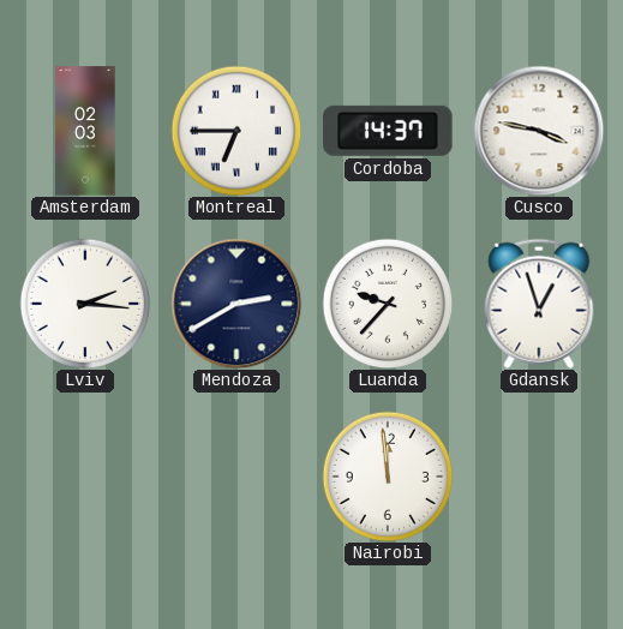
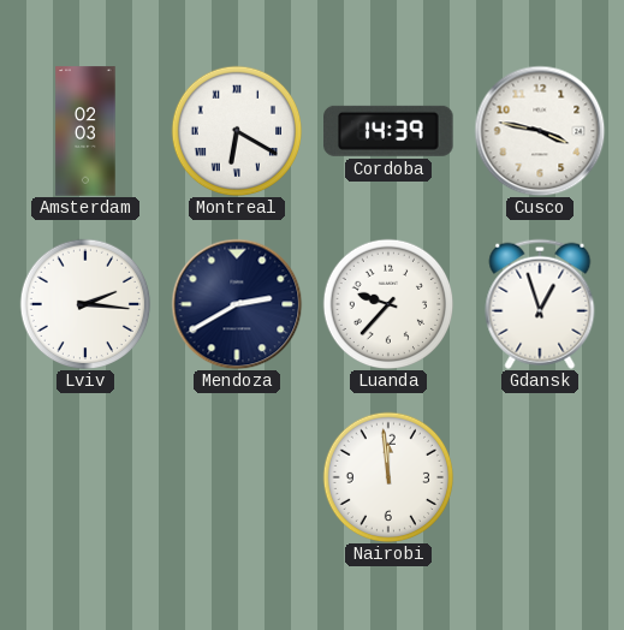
Montreal: 6:45 -> 6:20 (237, 131)
Cordoba: 14:37 -> 14:39 (388, 131)
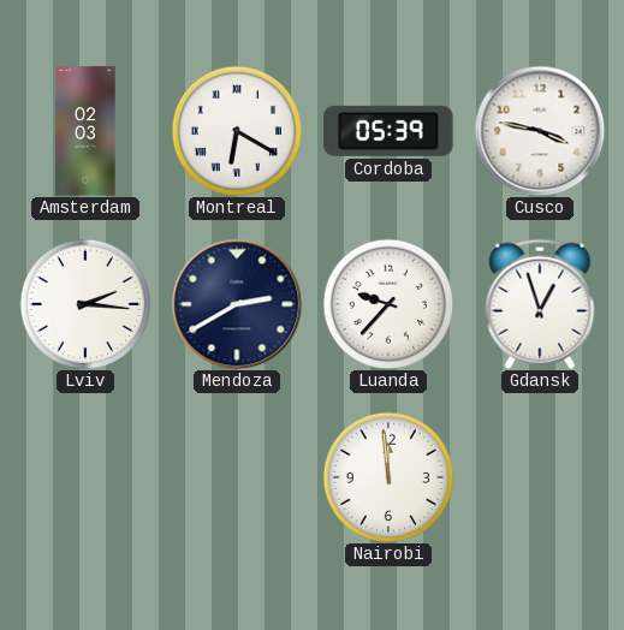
Cordoba: 14:39 -> 05:39 (388, 131)
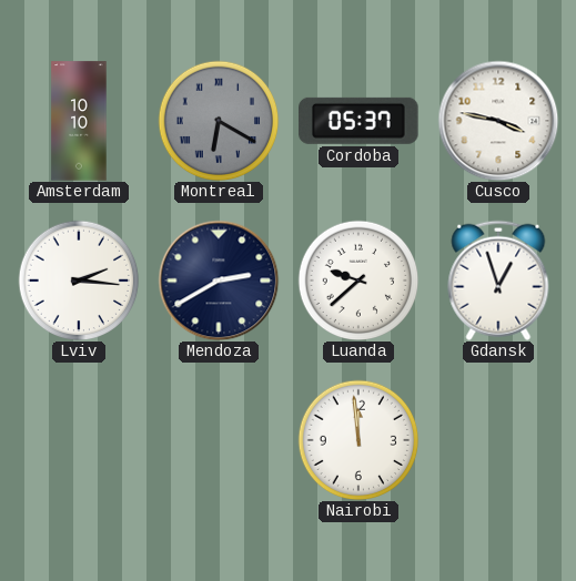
Amsterdam: 02:03 -> 10:10 (79, 121)
Montreal dial: white -> grey (219, 121)
Cordoba: 05:39 -> 05:37 (358, 121)
Luanda: 9:37 -> 9:38 (358, 281)
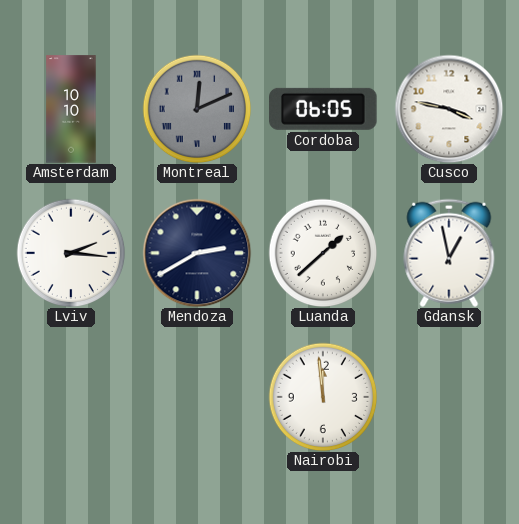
Montreal: 6:20 -> 12:11 (197, 109)
Cordoba: 05:37 -> 06:05 (323, 109)
Luanda: 9:38 -> 1:38 (323, 253)
Gdansk: 12:57 -> 12:58 (449, 253)
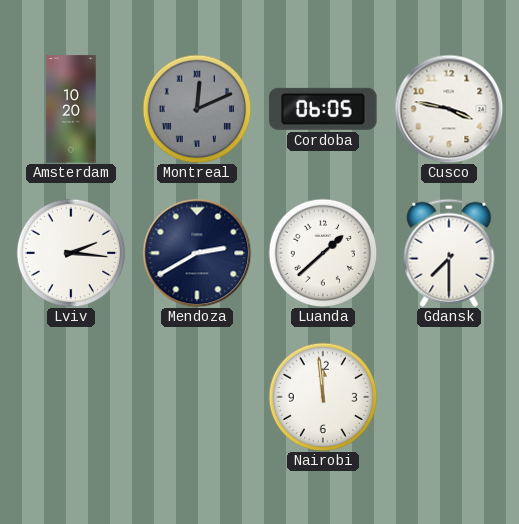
Amsterdam: 10:10 -> 10:20 (71, 109)
Gdansk: 12:58 -> 7:30 (449, 253)
